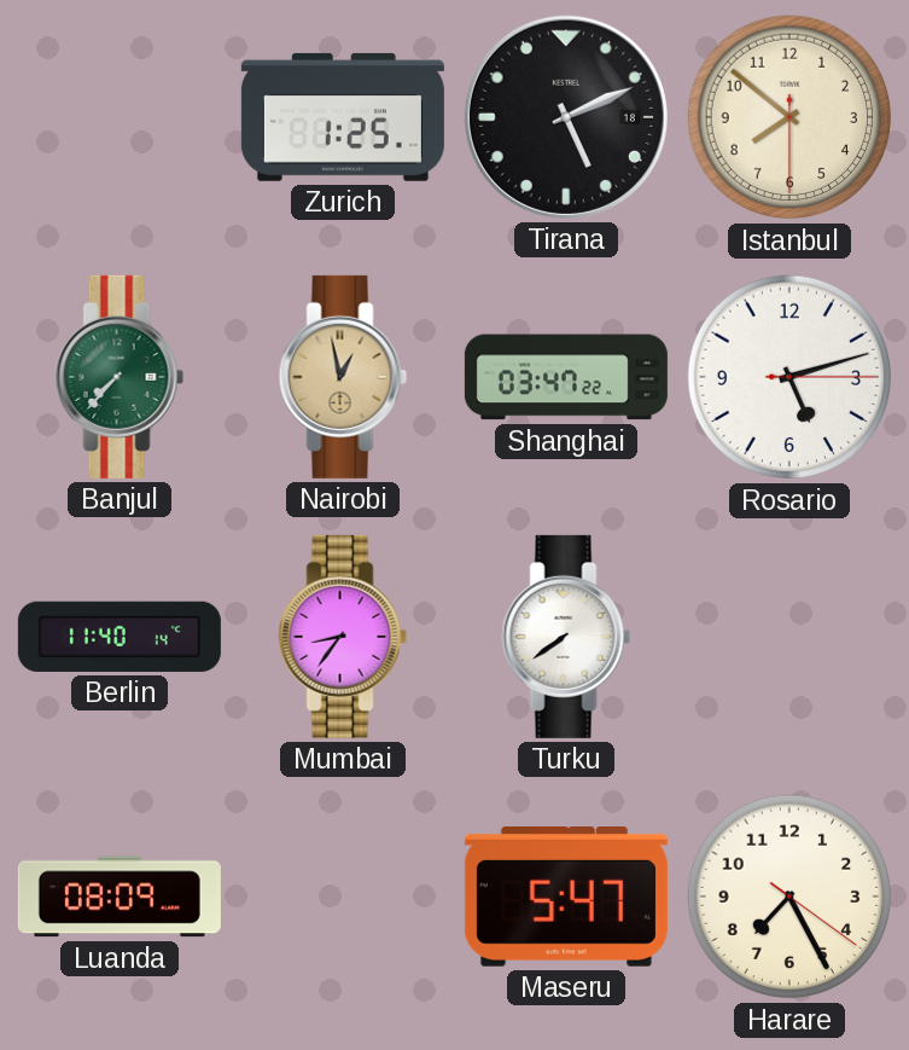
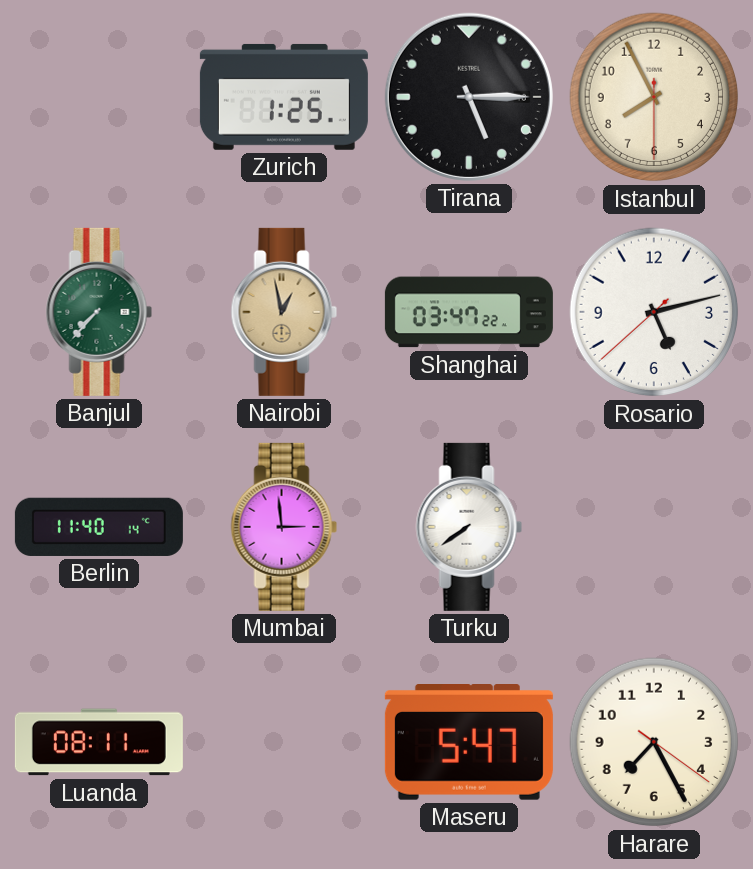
Tirana: 5:11 -> 5:15 (469, 97)
Istanbul: 7:51 -> 7:55 (654, 97)
Rosario: 5:12:15 -> 5:12:38 (654, 312)
Mumbai: 8:36 -> 2:59 (284, 527)
Luanda: 08:09 -> 08:11 (99, 742)
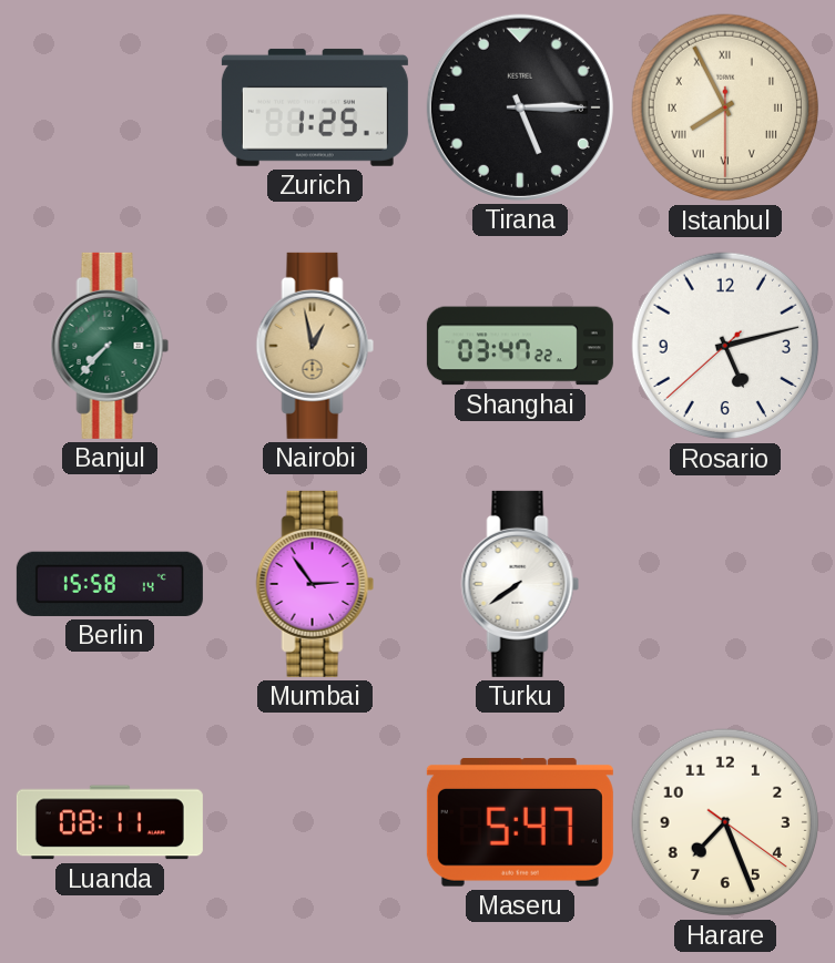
Istanbul numerals: Arabic -> Roman (725, 107)
Berlin: 11:40 -> 15:58 (110, 584)
Mumbai: 2:59 -> 2:54 (315, 584)
Harare: 7:25 -> 7:26 (725, 822)
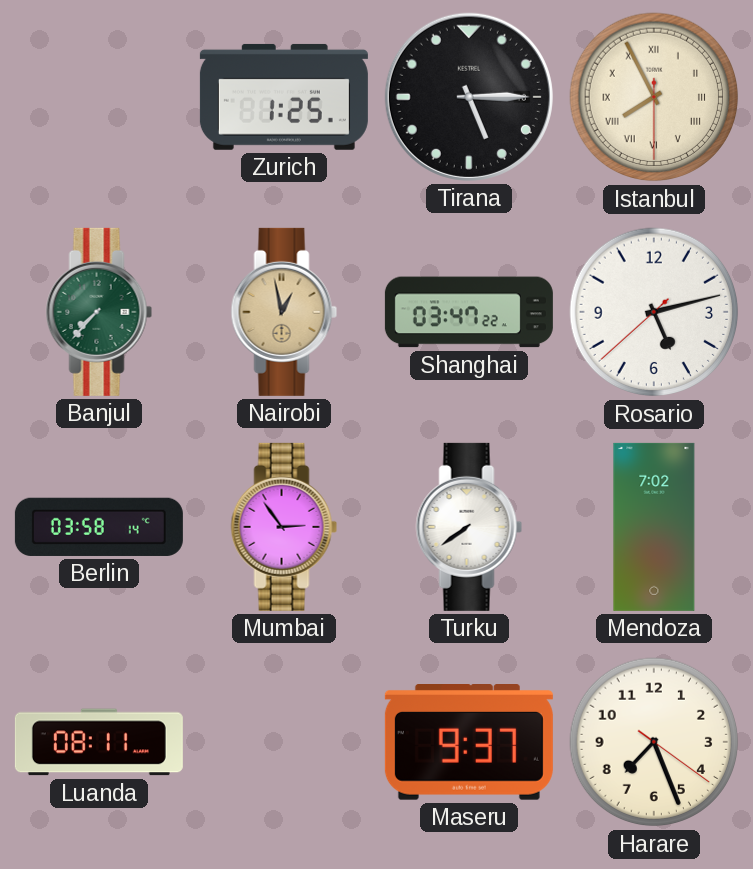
Berlin: 15:58 -> 03:58 (99, 527)
Mendoza: none -> 7:02 (654, 527)
Maseru: 5:47 -> 9:37 (469, 743)
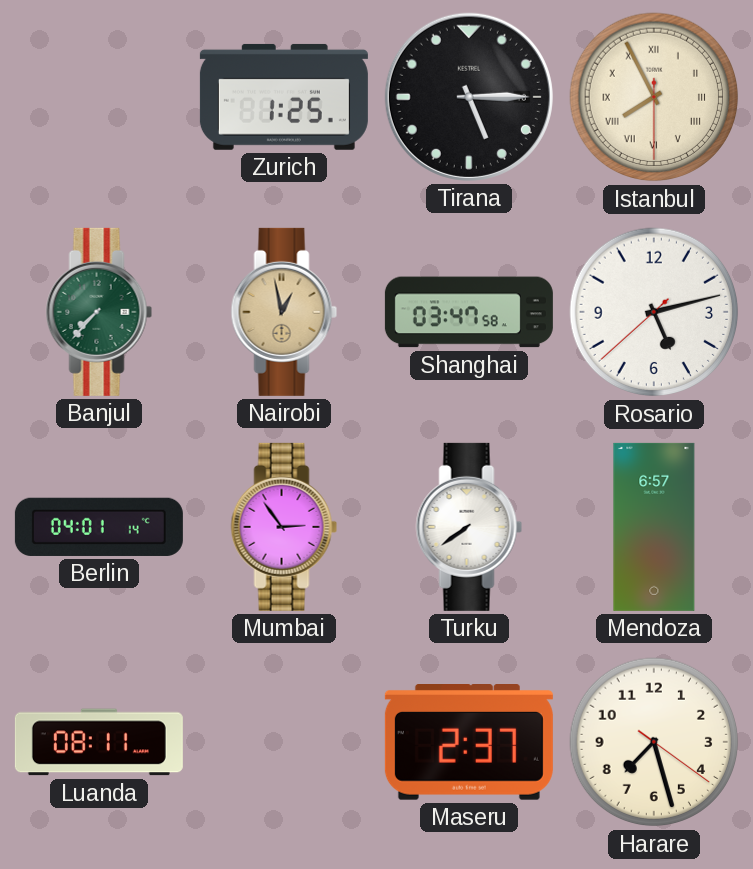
Shanghai: 03:47:22 -> 03:47:58 (469, 312)
Berlin: 03:58 -> 04:01 (99, 527)
Mendoza: 7:02 -> 6:57 (654, 527)
Maseru: 9:37 -> 2:37 (469, 743)
Harare: 7:26 -> 7:27 (654, 742)
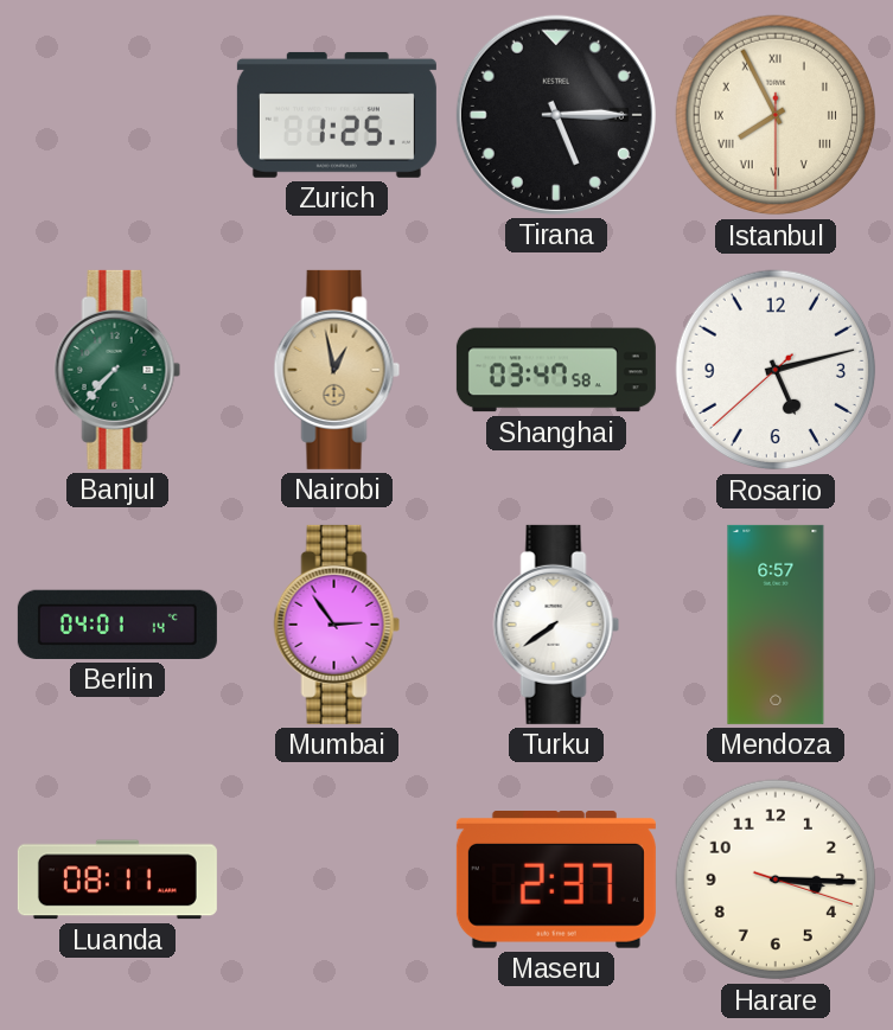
Harare: 7:27 -> 3:15 (776, 879)
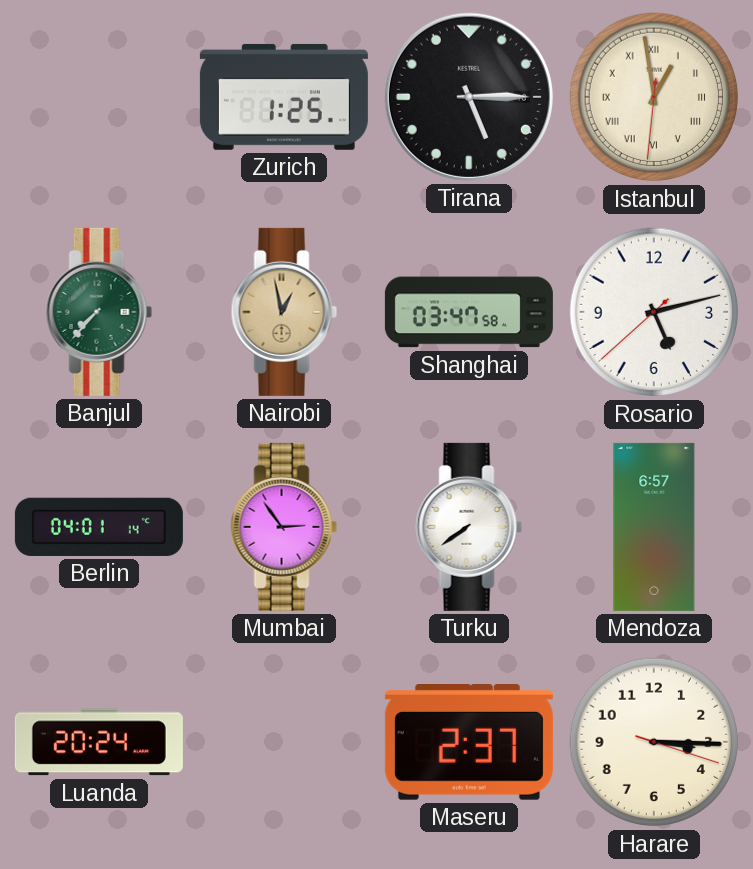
Istanbul: 7:55 -> 12:58 (654, 97)
Luanda: 08:11 -> 20:24 (99, 742)
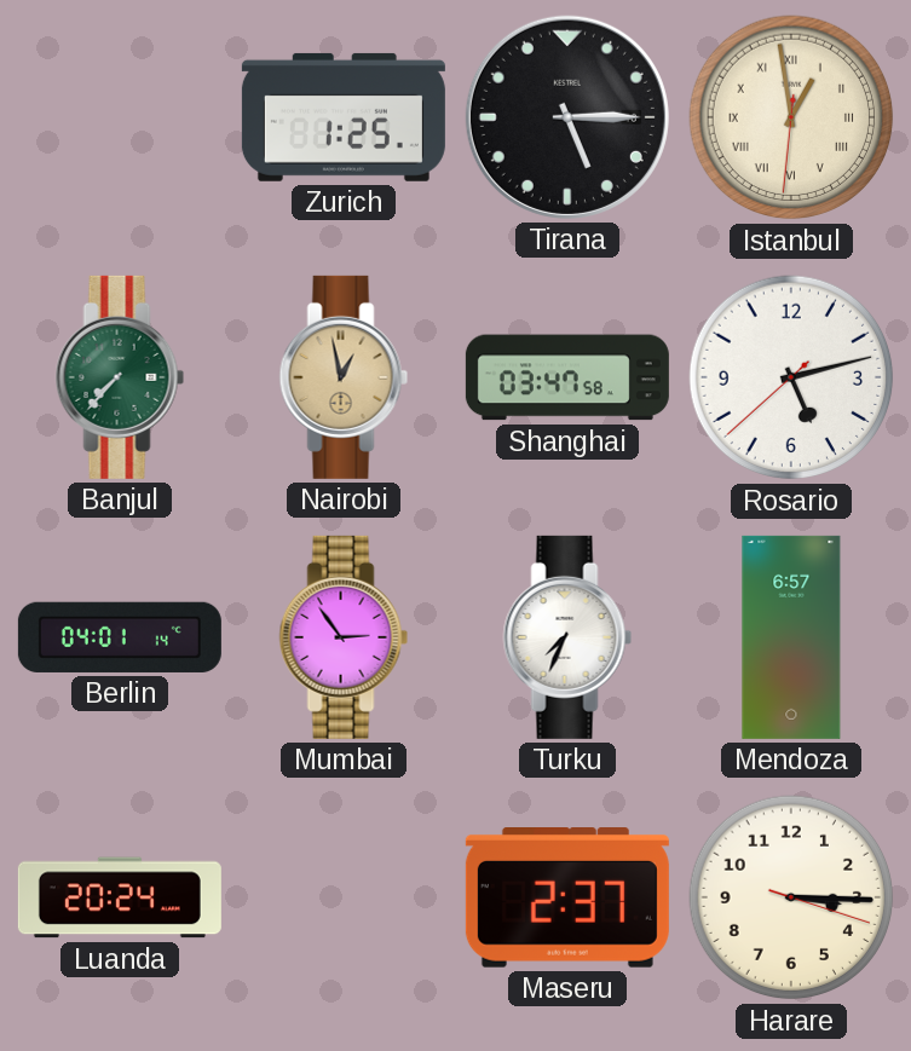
Turku: 7:39 -> 7:34 (567, 637)
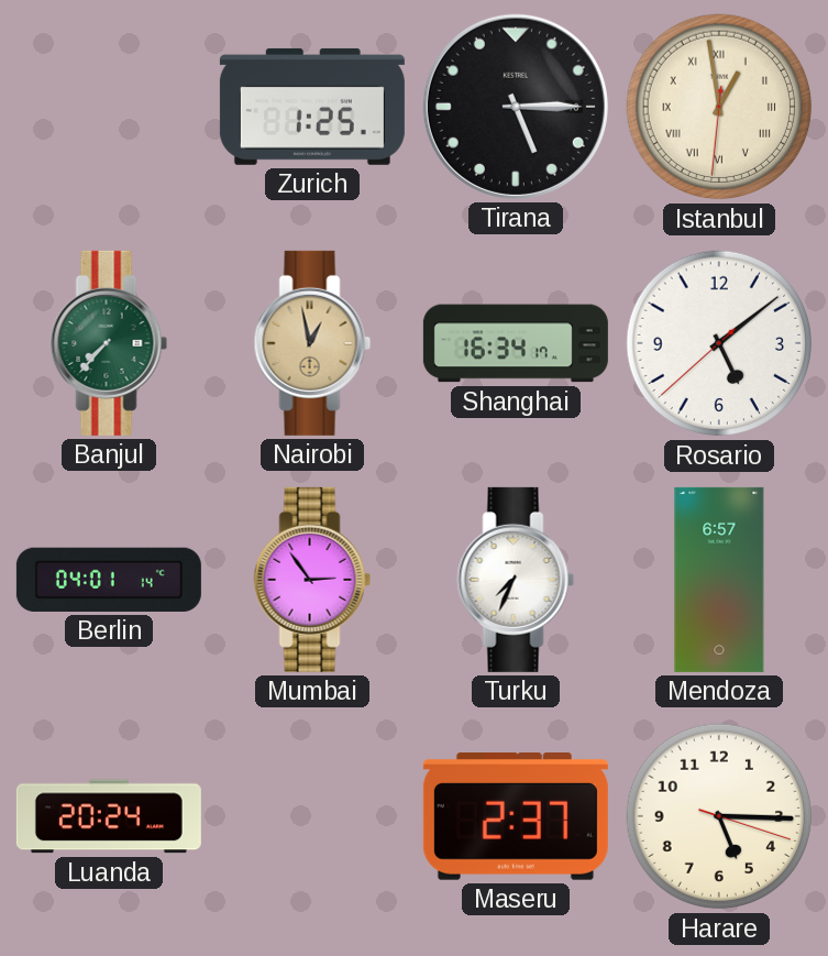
Shanghai: 03:47 -> 16:34 (516, 343)
Rosario: 5:12 -> 5:08 (719, 343)
Harare: 3:15 -> 5:15 (719, 816)
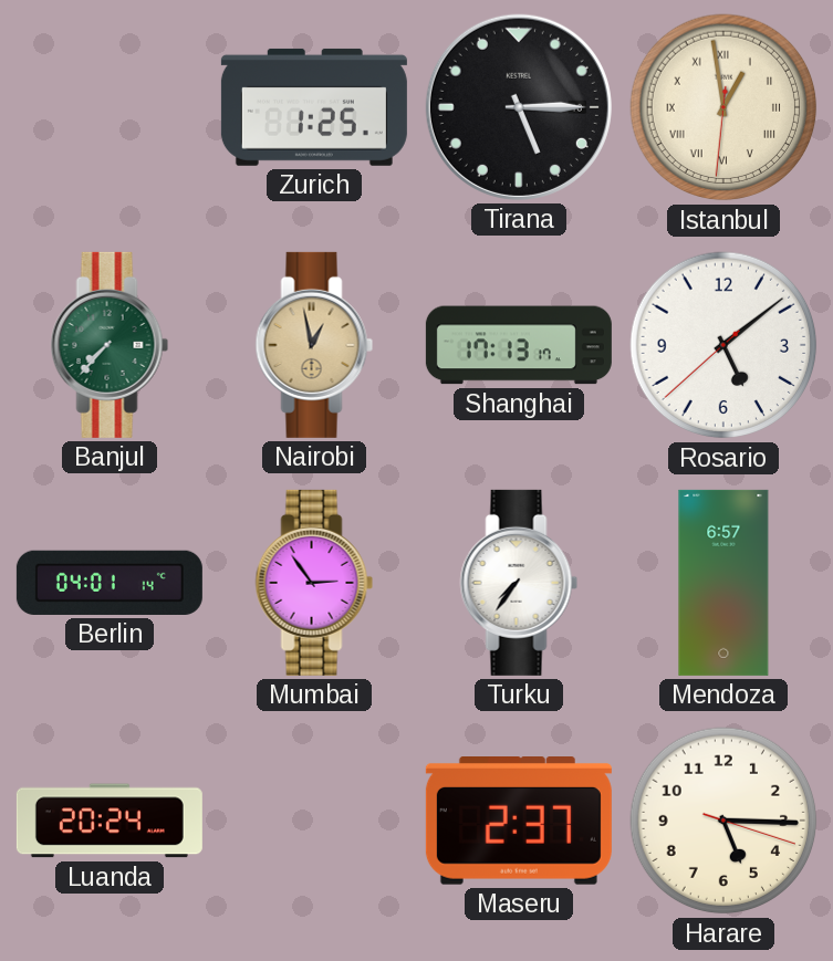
Shanghai: 16:34 -> 17:13 (519, 345)
Turku: 7:34 -> 7:36 (519, 583)
